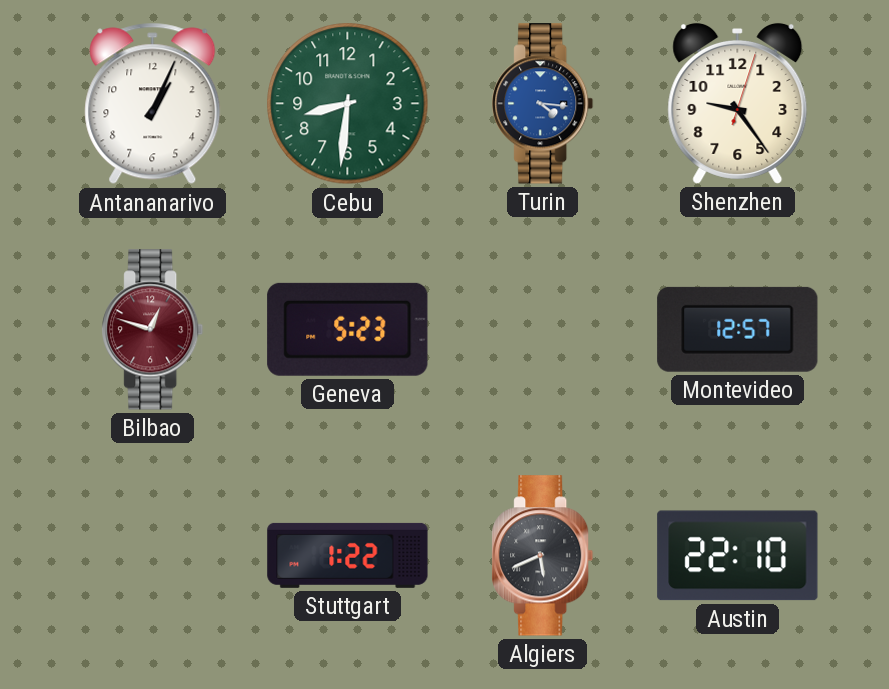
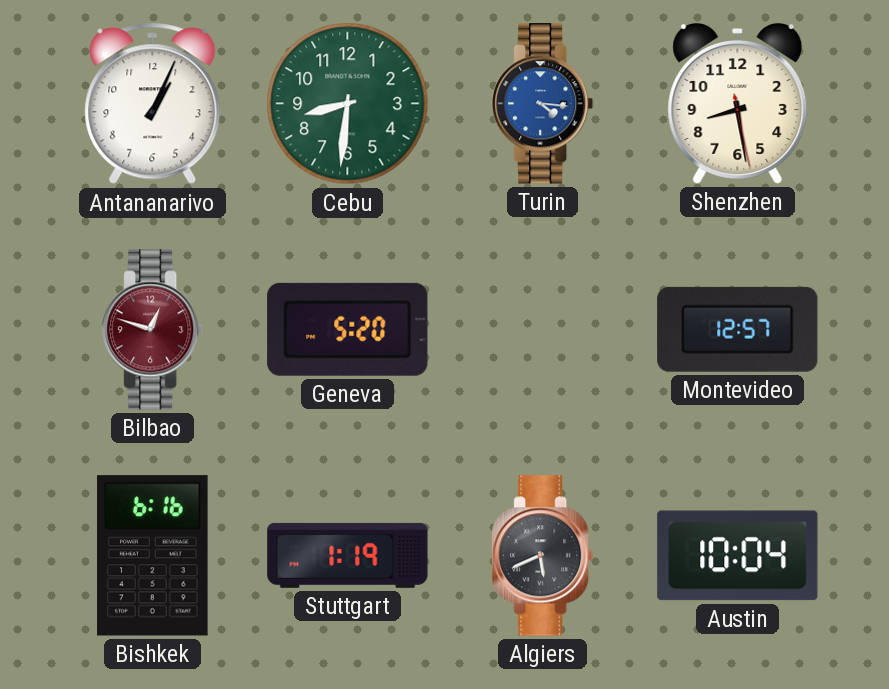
Shenzhen: 9:24 -> 8:28 (738, 103)
Geneva: 5:23 -> 5:20 (348, 329)
Bishkek: none -> 6:16 (153, 556)
Stuttgart: 1:22 -> 1:19 (348, 555)
Austin: 22:10 -> 10:04 (738, 556)
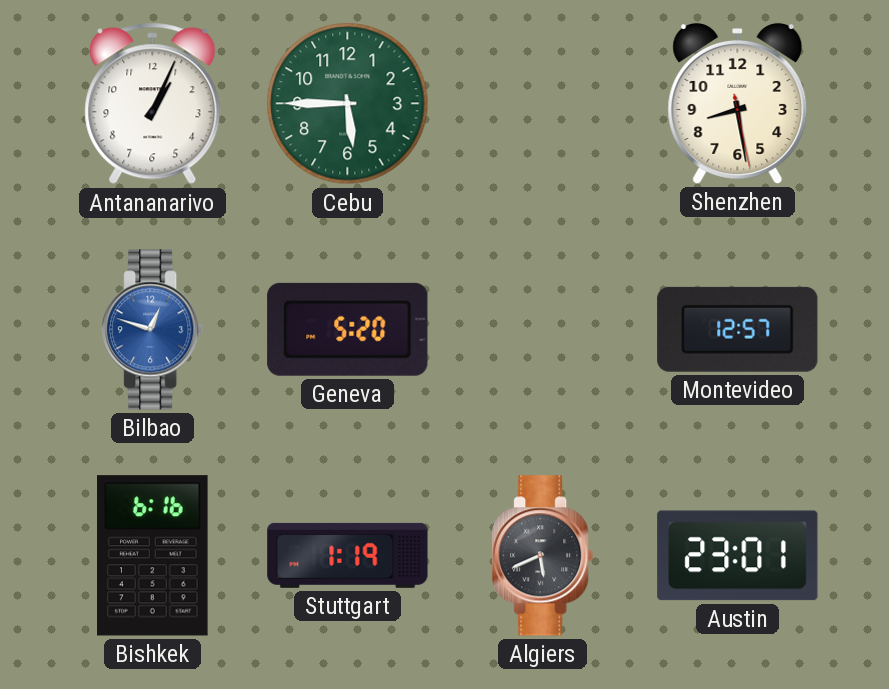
Cebu: 8:31 -> 5:45 (348, 104)
Turin: 4:16 -> none (543, 104)
Bilbao dial: burgundy -> blue (153, 330)
Austin: 10:04 -> 23:01 (738, 556)
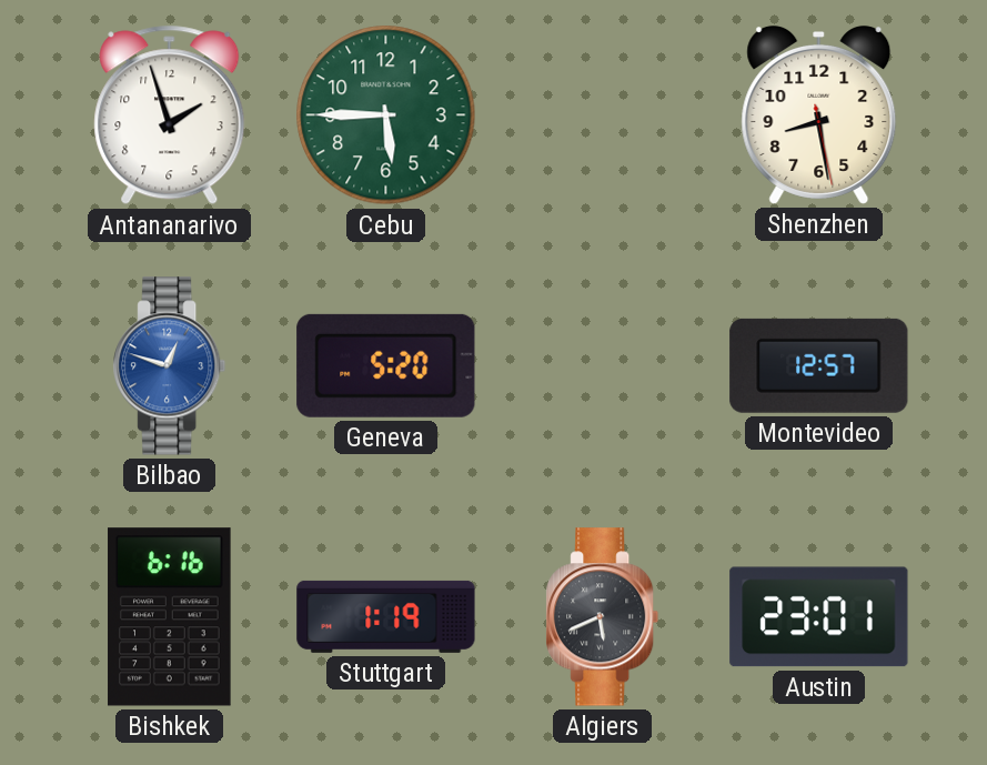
Antananarivo: 1:04 -> 1:57 (170, 115)
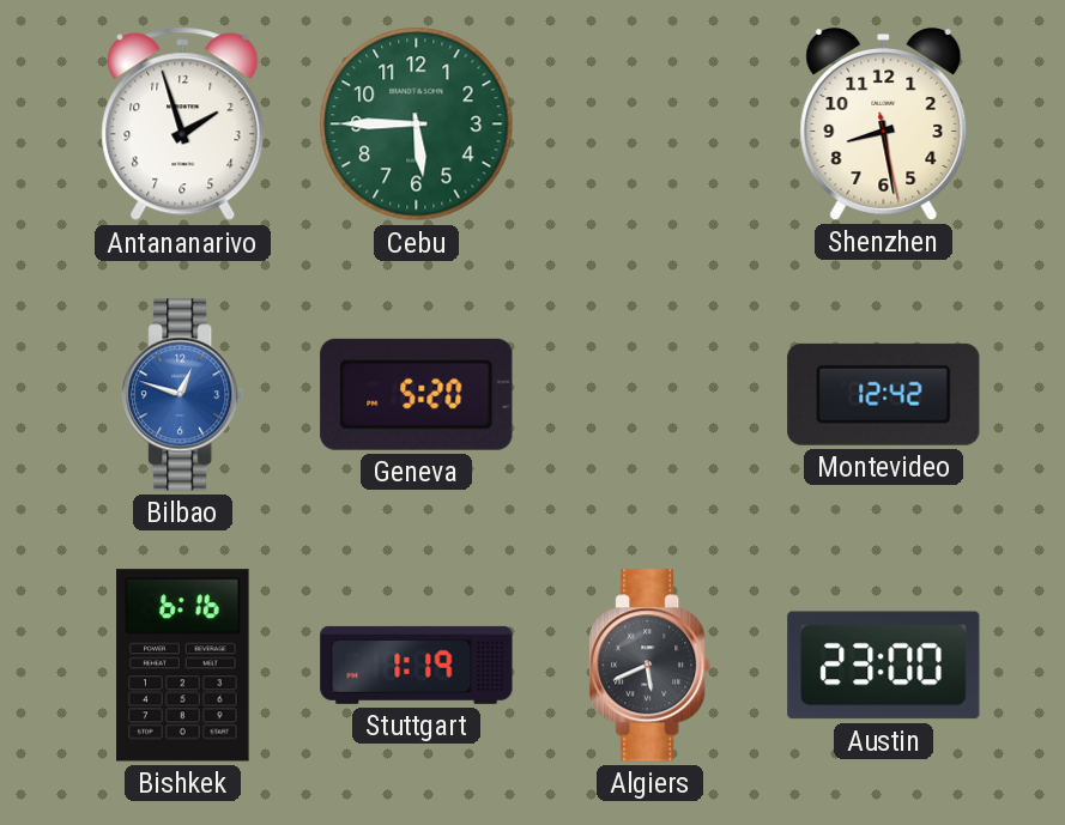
Montevideo: 12:57 -> 12:42 (884, 394)
Austin: 23:01 -> 23:00 (884, 666)
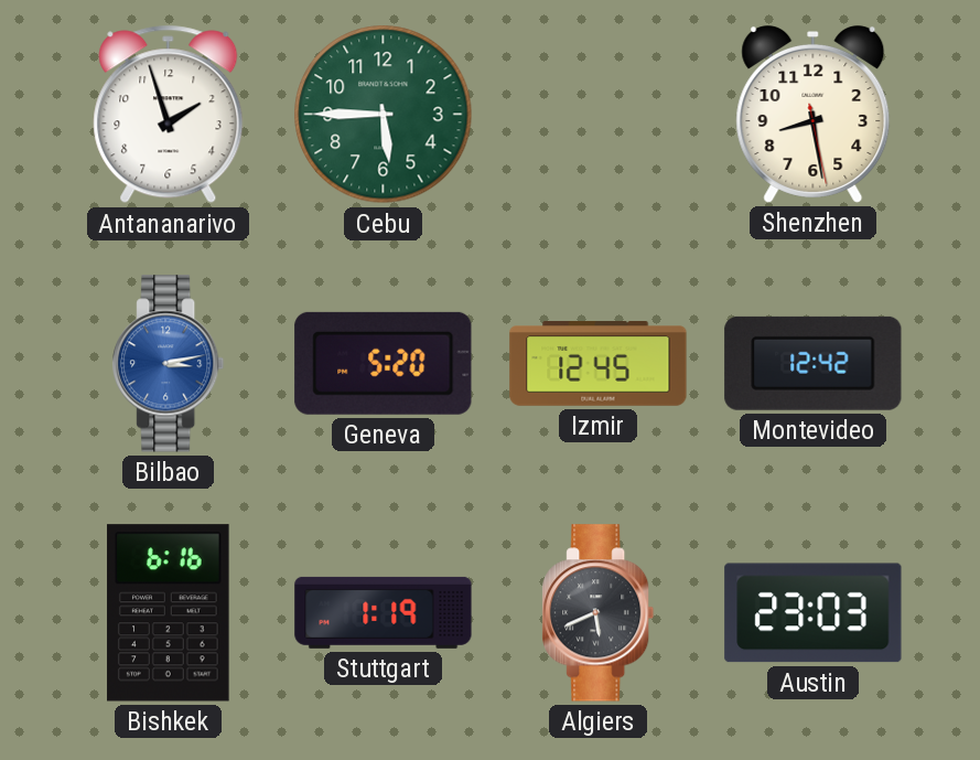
Bilbao: 12:48 -> 3:13 (169, 364)
Izmir: none -> 12:45 (599, 364)
Austin: 23:00 -> 23:03 (814, 613)
